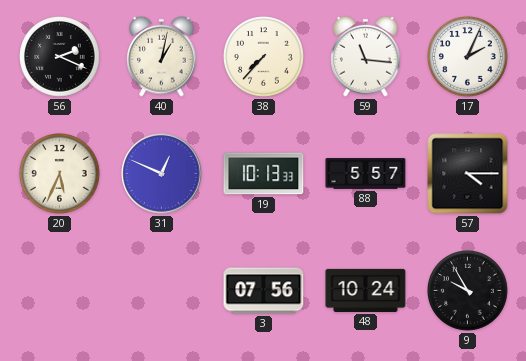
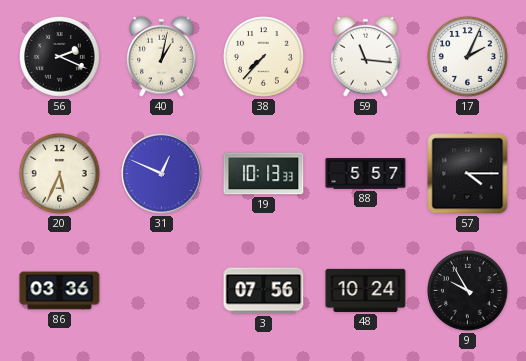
86: none -> 03:36 (60, 291)
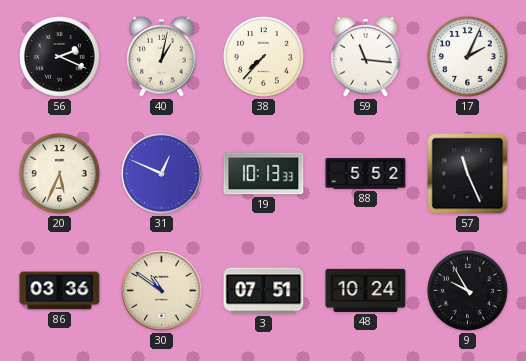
88: 5:57 -> 5:52 (366, 174)
57: 4:15 -> 11:26 (468, 174)
30: none -> 10:51 (162, 291)
3: 07:56 -> 07:51 (264, 291)
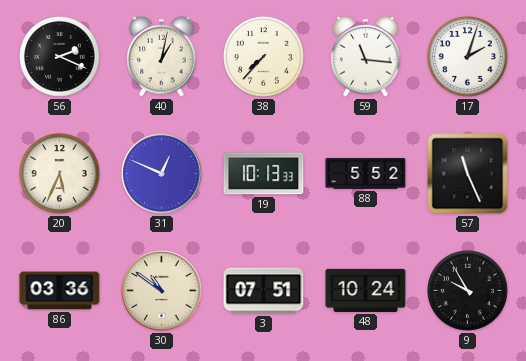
17: 2:04 -> 2:03 (468, 57)
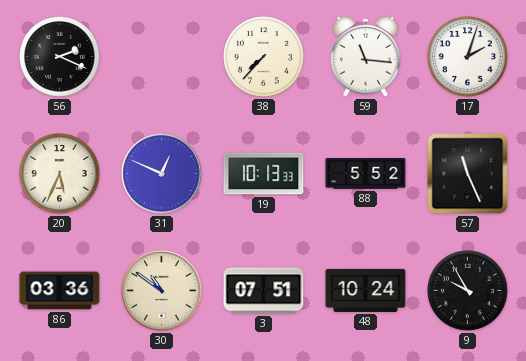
40: 1:02 -> none (162, 56)
